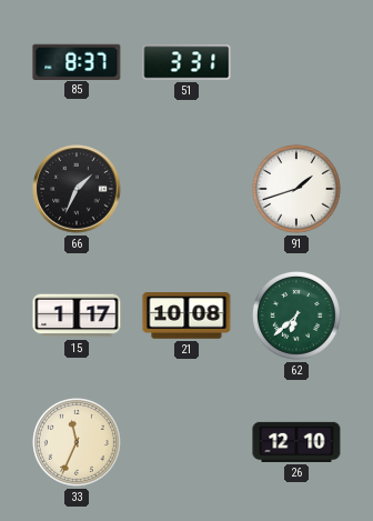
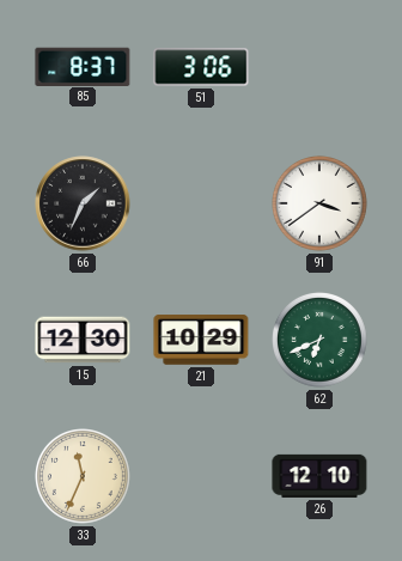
51: 3:31 -> 3:06 (201, 67)
91: 1:42 -> 3:39 (321, 205)
15: 1:17 -> 12:30 (83, 340)
21: 10:08 -> 10:29 (201, 340)
62: 6:38 -> 6:41 (321, 341)
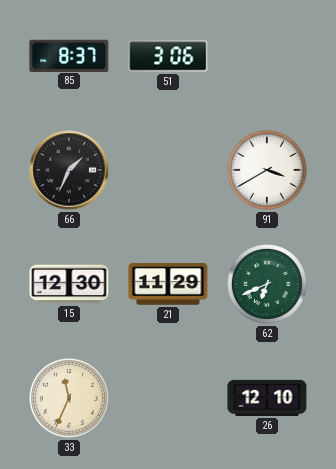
91: 3:39 -> 3:40 (268, 171)
21: 10:29 -> 11:29 (168, 284)
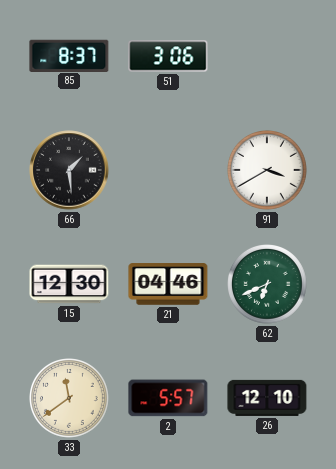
66: 1:34 -> 1:29 (69, 170)
21: 11:29 -> 04:46 (168, 284)
33: 11:34 -> 11:39 (70, 399)
2: none -> 5:57 (168, 398)
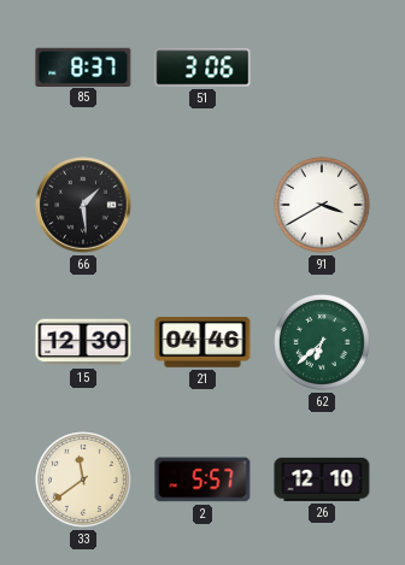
62: 6:41 -> 6:38 (323, 343)
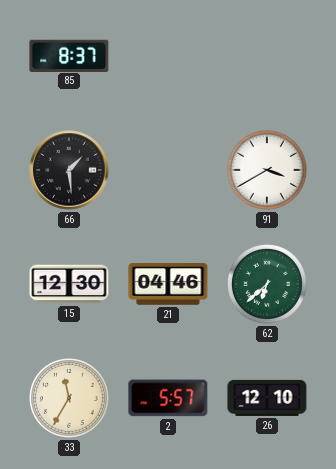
51: 3:06 -> none (202, 67)
33: 11:39 -> 11:35 (70, 399)
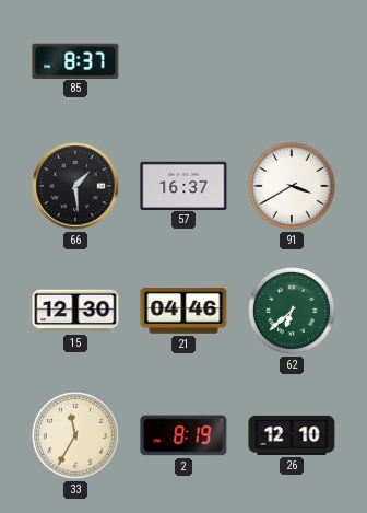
57: none -> 16:37 (183, 185)
2: 5:57 -> 8:19 (183, 435)
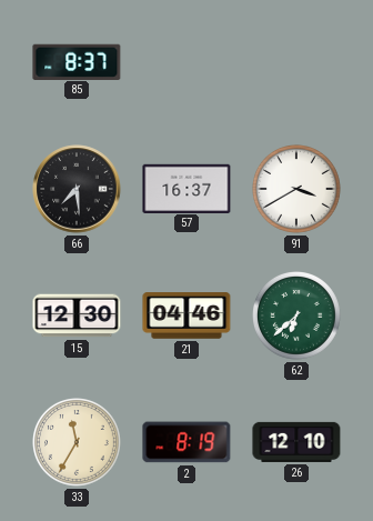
66: 1:29 -> 7:29 (77, 189)
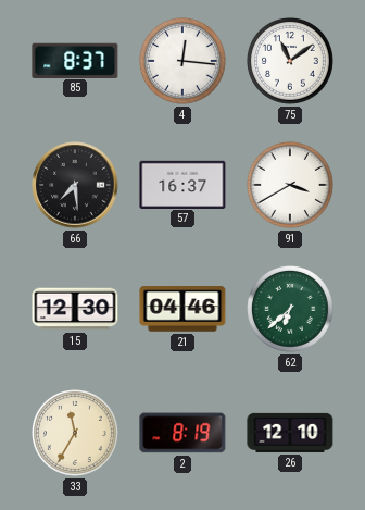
4: none -> 12:16 (184, 62)
75: none -> 11:09 (291, 62)
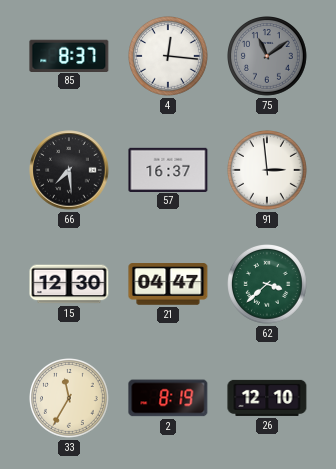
75 dial: white -> grey (268, 57)
91: 3:40 -> 2:59 (268, 171)
21: 04:46 -> 04:47 (168, 284)
62: 6:38 -> 3:38 (268, 285)
